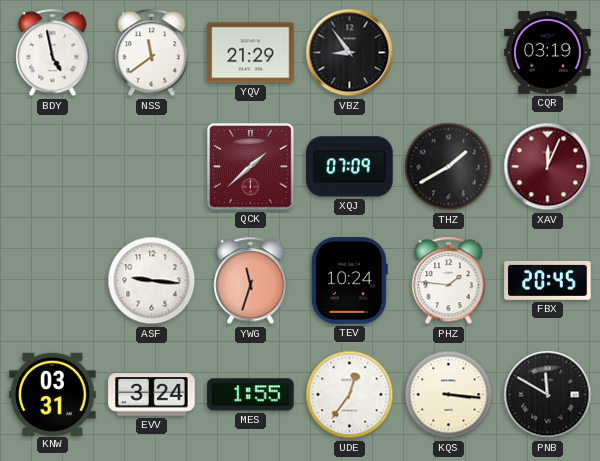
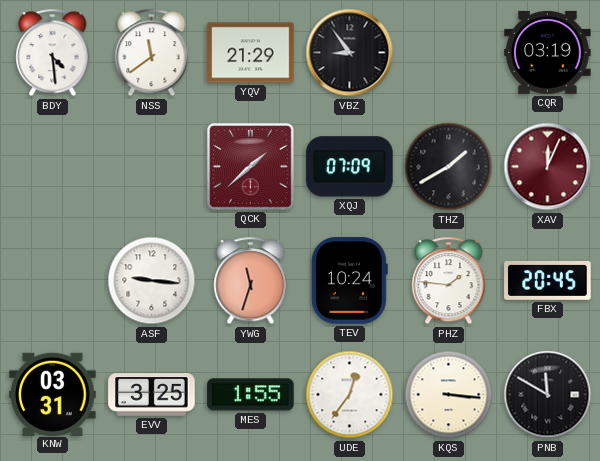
BDY: 4:58 -> 4:29 (53, 53)
EVV: 3:24 -> 3:25 (152, 395)
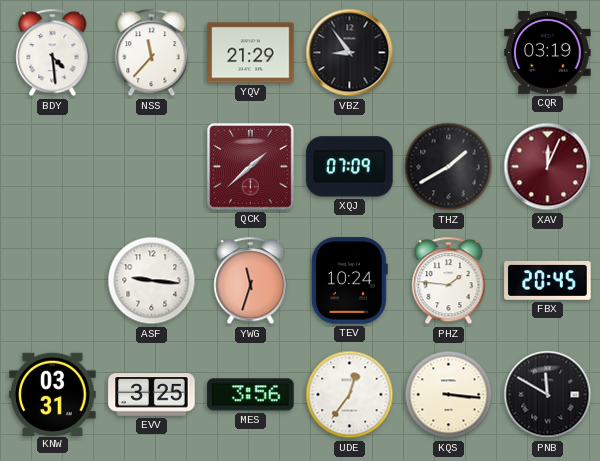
NSS: 11:39 -> 11:37 (152, 53)
MES: 1:55 -> 3:56 (251, 395)
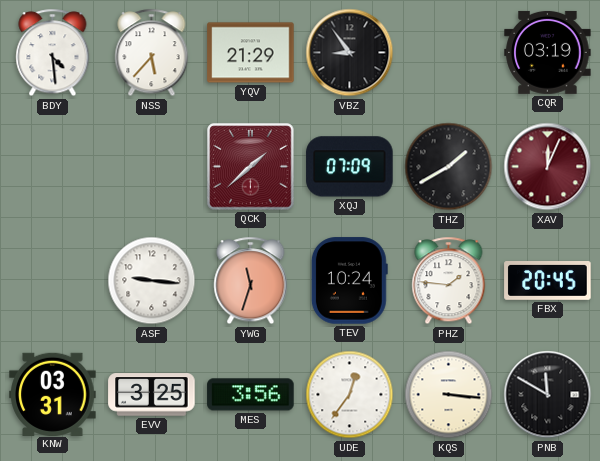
NSS: 11:37 -> 5:37 (152, 53)
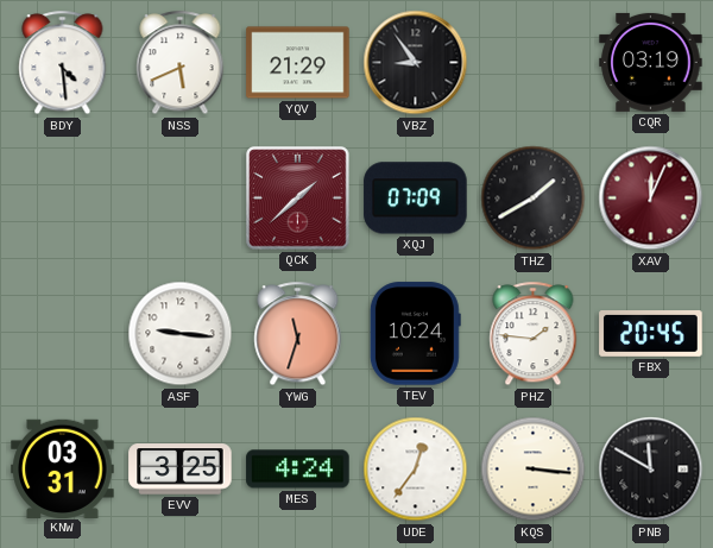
NSS: 5:37 -> 5:41 (181, 63)
MES: 3:56 -> 4:24 (298, 470)
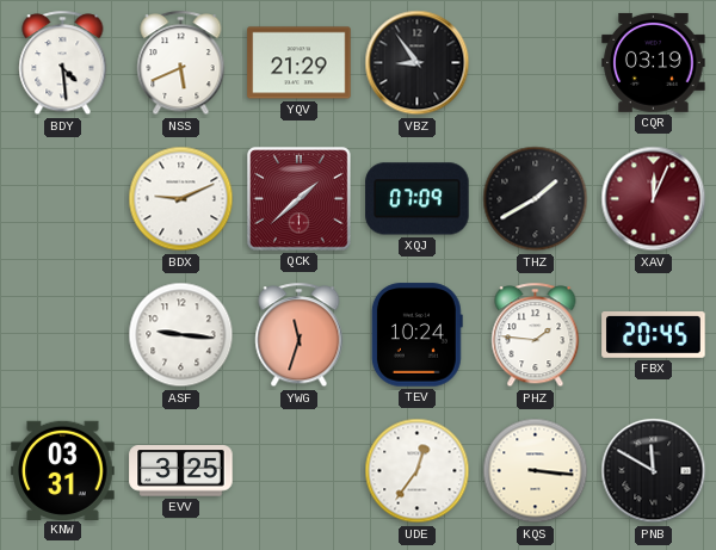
BDX: none -> 9:11 (181, 199)
MES: 4:24 -> none (298, 470)
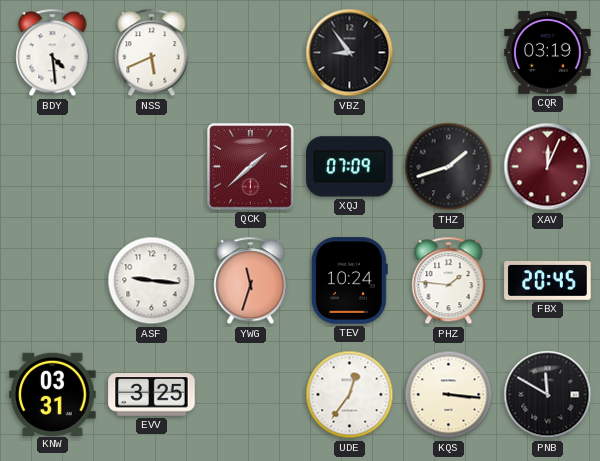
YQV: 21:29 -> none (300, 63)
BDX: 9:11 -> none (181, 199)
THZ: 1:40 -> 1:42 (449, 167)
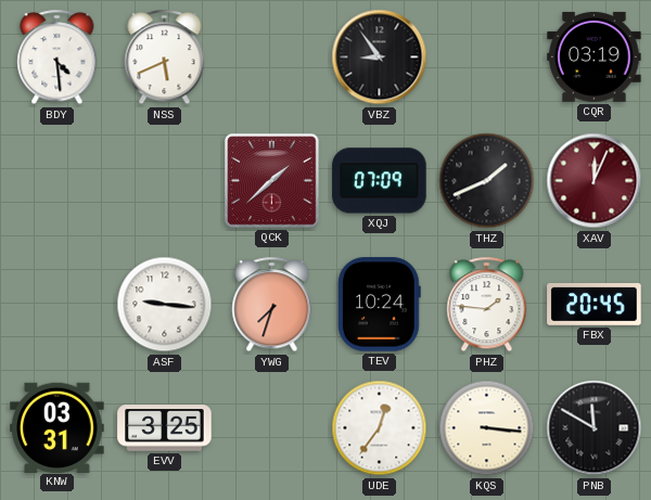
THZ: 1:42 -> 1:41 (487, 181)
YWG: 11:33 -> 7:33 (272, 305)
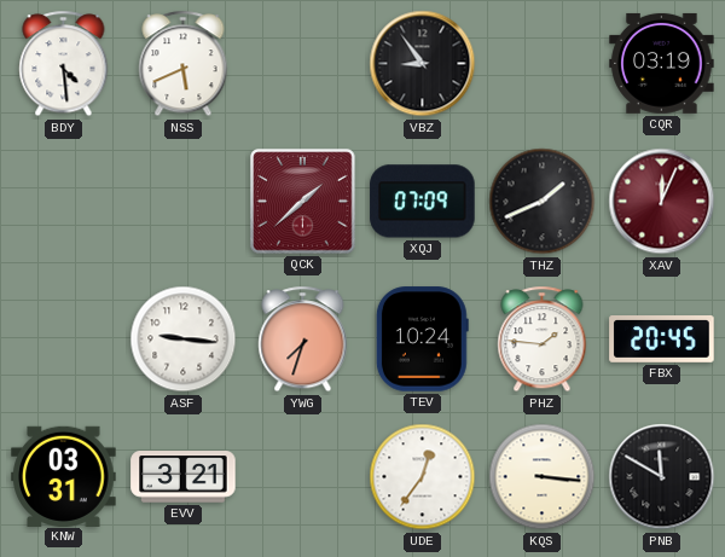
EVV: 3:25 -> 3:21 (184, 477)
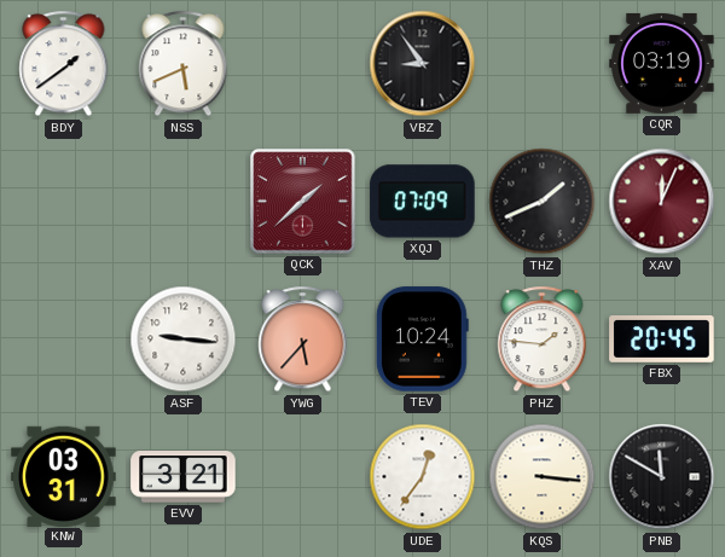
BDY: 4:29 -> 1:39 (64, 64)
YWG: 7:33 -> 5:37 (303, 340)
